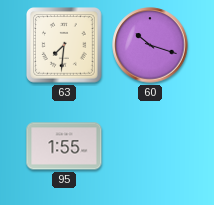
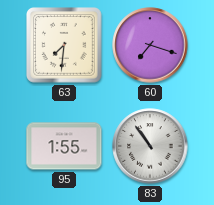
60: 10:18 -> 7:18 (150, 45)
83: none -> 10:54 (150, 146)
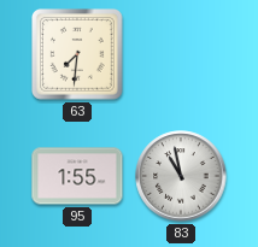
60: 7:18 -> none (150, 45)
83: 10:54 -> 10:58 (181, 176)
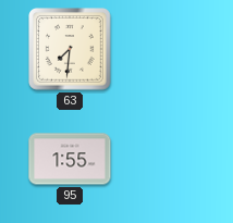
83: 10:58 -> none (181, 176)
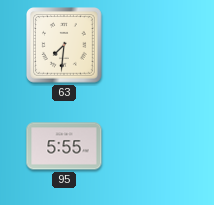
95: 1:55 -> 5:55 (64, 146)
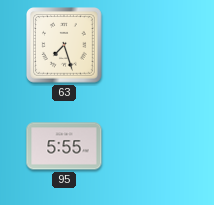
63: 7:31 -> 7:27 (65, 46)
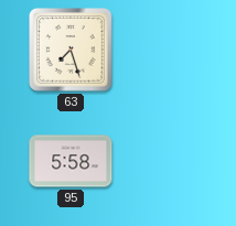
95: 5:55 -> 5:58 (71, 161)
